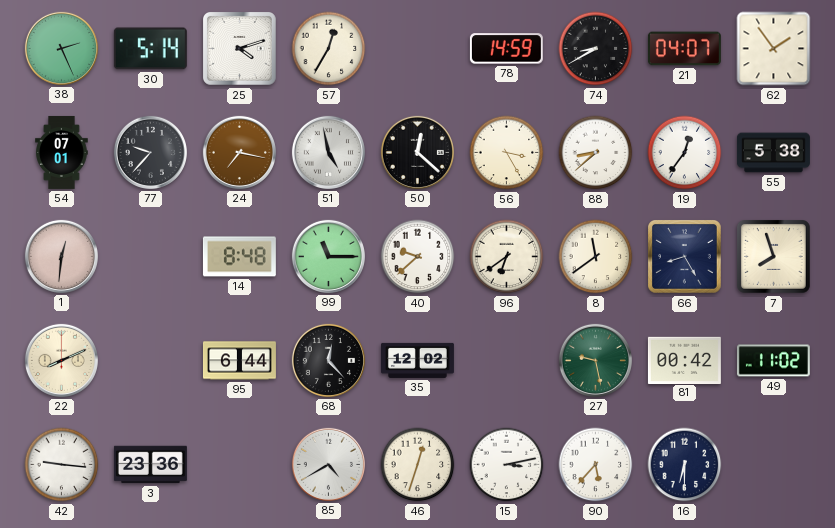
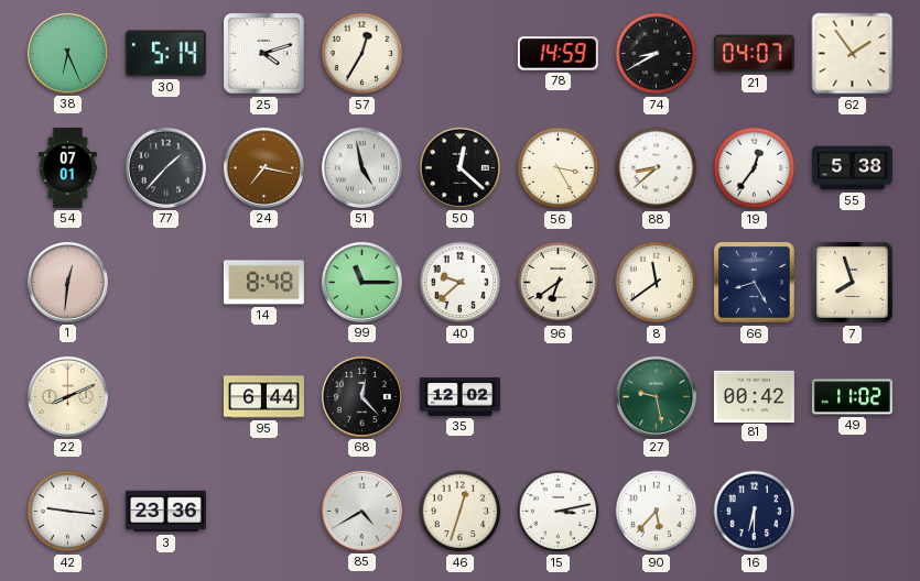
38: 2:26 -> 6:26 (67, 53)
77: 9:37 -> 1:37 (165, 167)
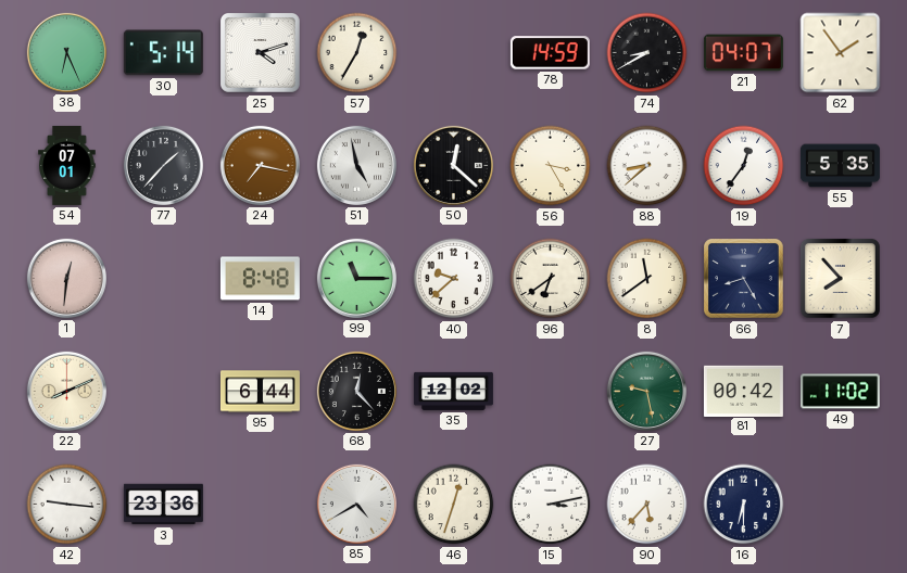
55: 5:38 -> 5:35 (840, 166)
7: 7:57 -> 7:53 (841, 279)
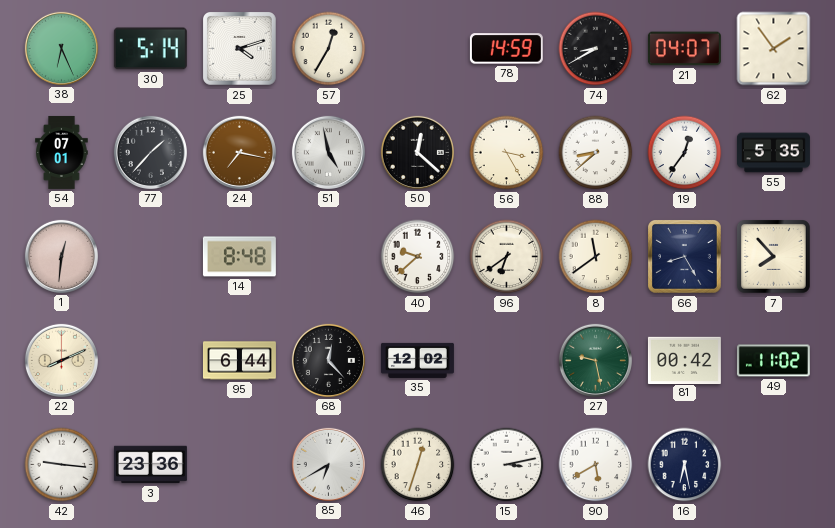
99: 11:15 -> none (356, 278)
85: 4:40 -> 6:40 (328, 464)
90: 5:37 -> 5:40 (596, 465)
16: 6:30 -> 6:28 (685, 465)
